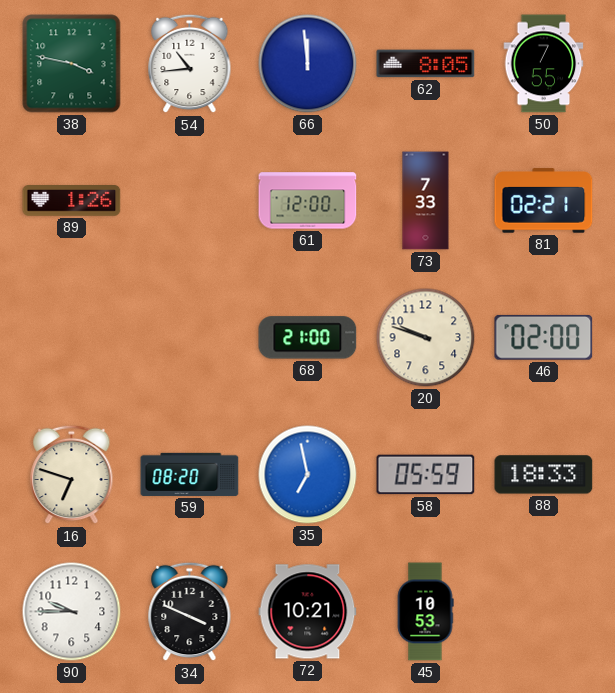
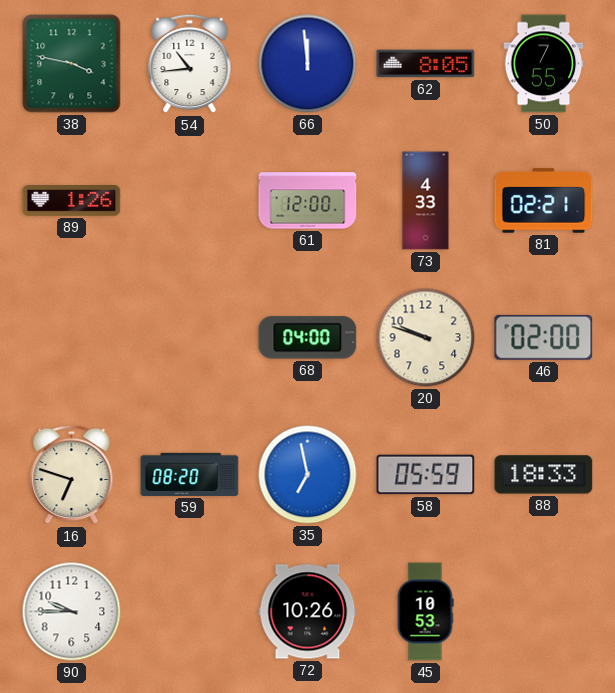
73: 7:33 -> 4:33 (426, 201)
68: 21:00 -> 04:00 (308, 338)
34: 3:49 -> none (190, 612)
72: 10:21 -> 10:26 (308, 612)
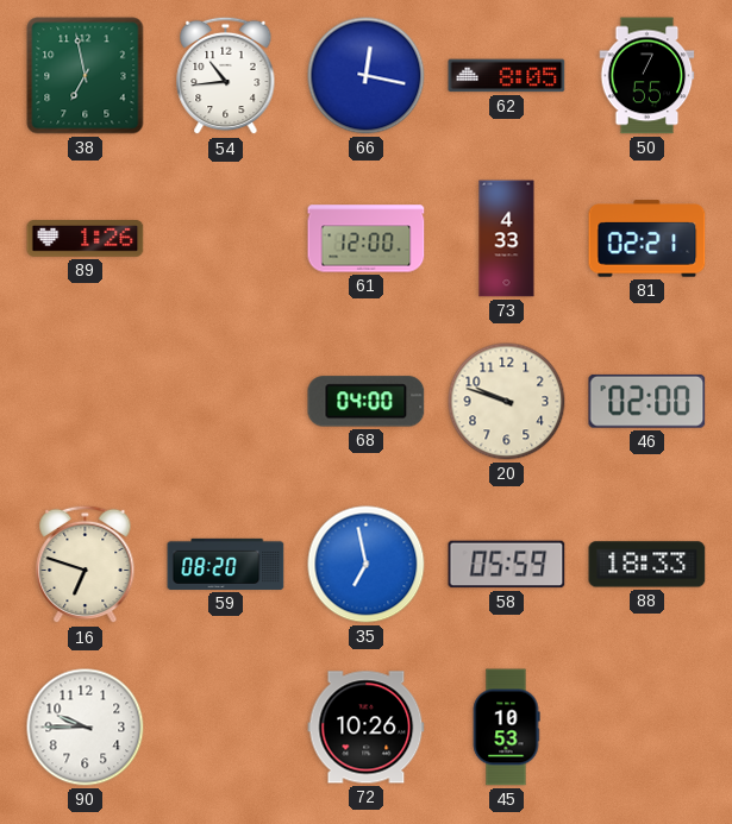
38: 3:47 -> 6:58 (86, 76)
66: 11:59 -> 12:17 (367, 76)
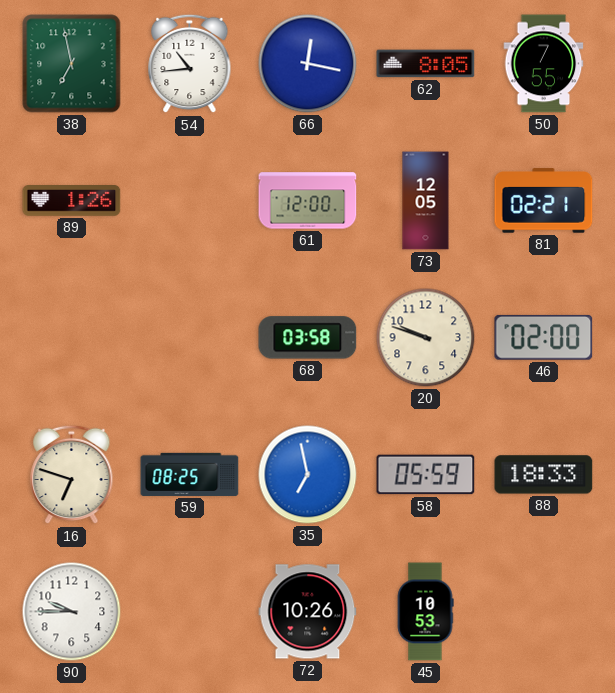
73: 4:33 -> 12:05 (426, 201)
68: 04:00 -> 03:58 (308, 338)
59: 08:20 -> 08:25 (190, 474)
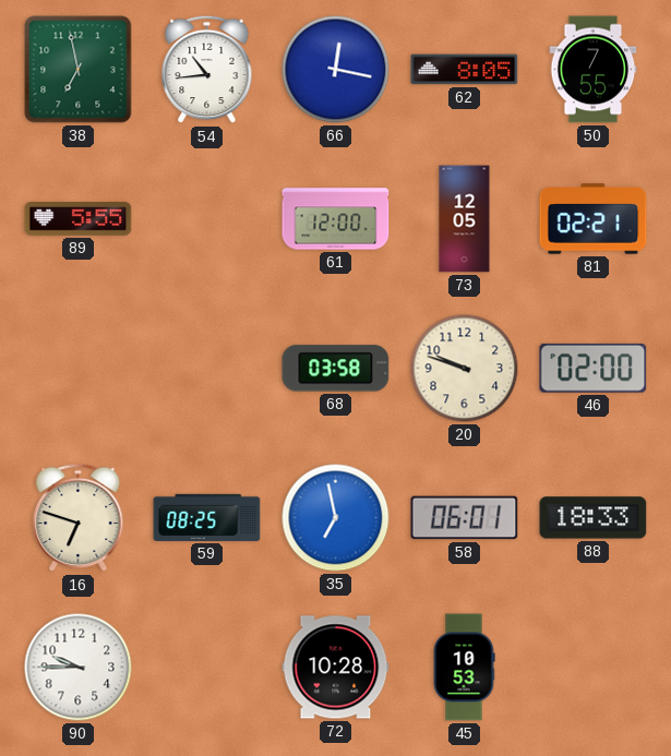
89: 1:26 -> 5:55 (79, 219)
58: 05:59 -> 06:01 (465, 518)
72: 10:26 -> 10:28 (336, 668)
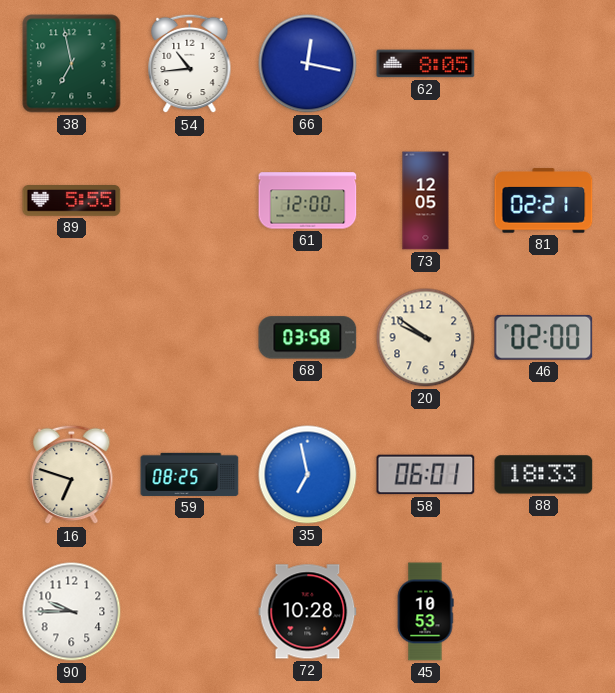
50: 7:55 -> none (594, 70)
20: 9:48 -> 9:51 (426, 338)
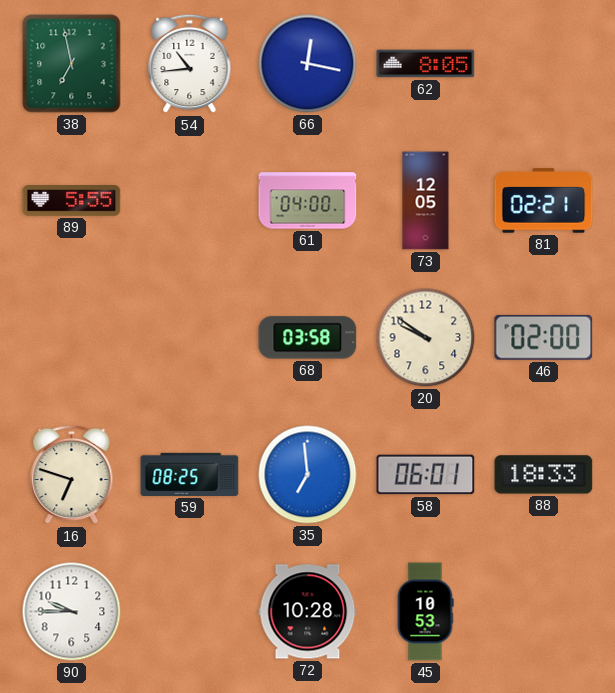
61: 12:00 -> 04:00 (308, 201)
35: 6:58 -> 6:59 (308, 475)
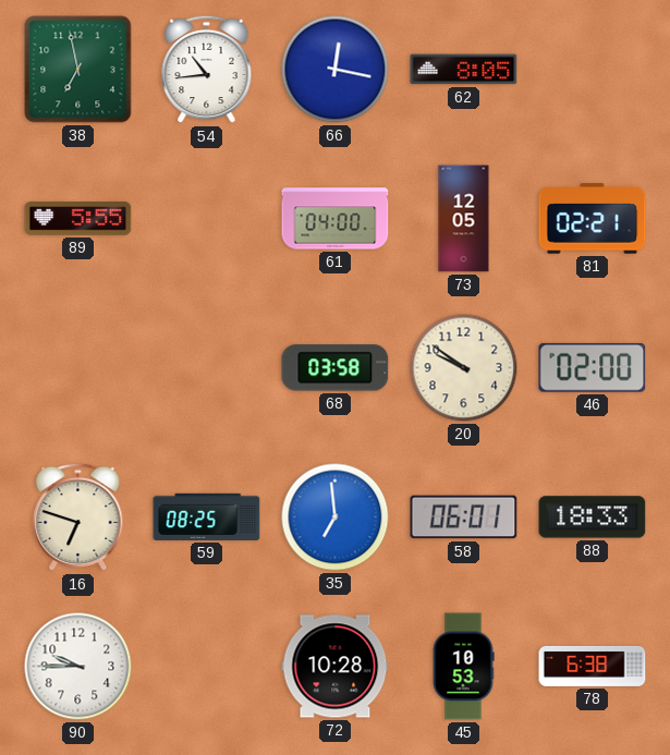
78: none -> 6:38 (593, 666)
